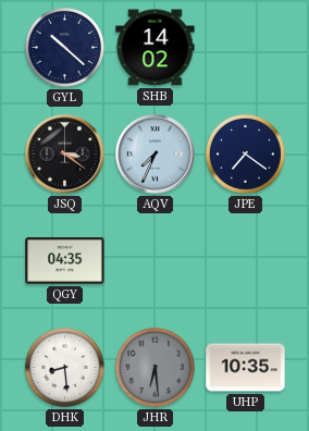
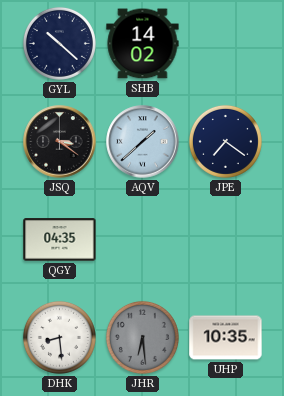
AQV: 7:34 -> 1:38 (143, 142)
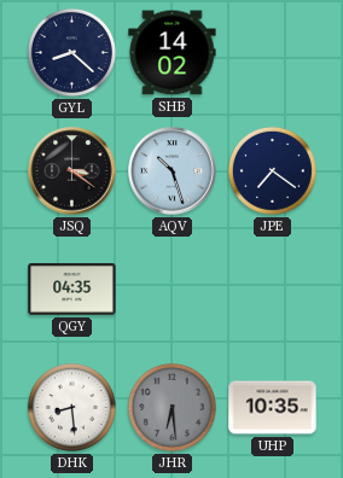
GYL: 10:22 -> 8:22 (71, 52)
AQV: 1:38 -> 10:27 (173, 171)
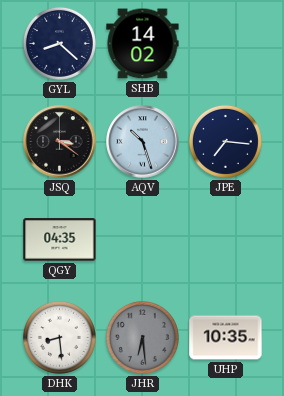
JPE: 7:21 -> 7:16 (225, 141)
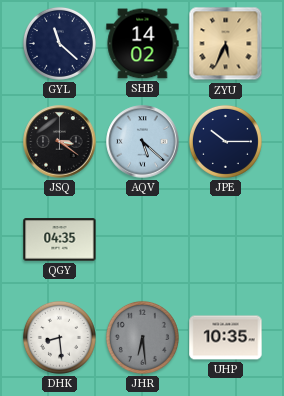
GYL: 8:22 -> 11:22 (59, 43)
ZYU: none -> 5:34 (226, 44)
AQV: 10:27 -> 5:22 (143, 142)
JPE: 7:16 -> 10:15 (225, 141)
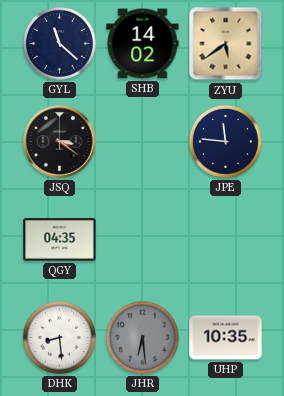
ZYU: 5:34 -> 5:39 (226, 44)
AQV: 5:22 -> none (143, 142)
JPE: 10:15 -> 11:46 (225, 141)
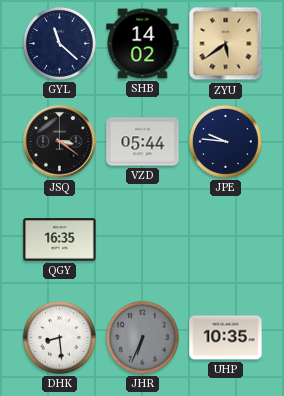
VZD: none -> 05:44 (143, 142)
JPE: 11:46 -> 9:46 (225, 141)
QGY: 04:35 -> 16:35 (60, 240)
JHR: 6:29 -> 6:34 (142, 337)
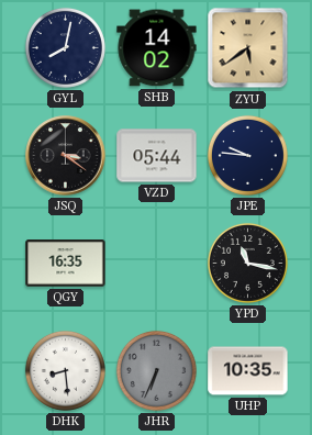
GYL: 11:22 -> 8:02 (65, 47)
YPD: none -> 11:17 (247, 263)
